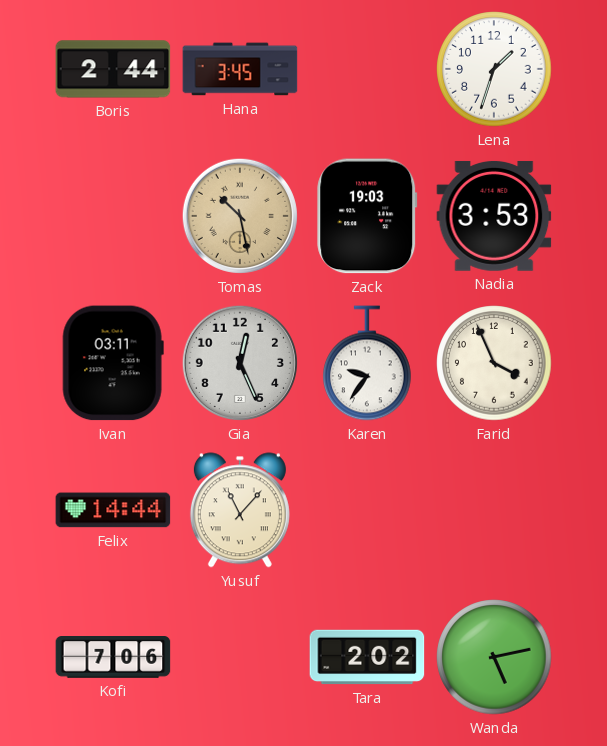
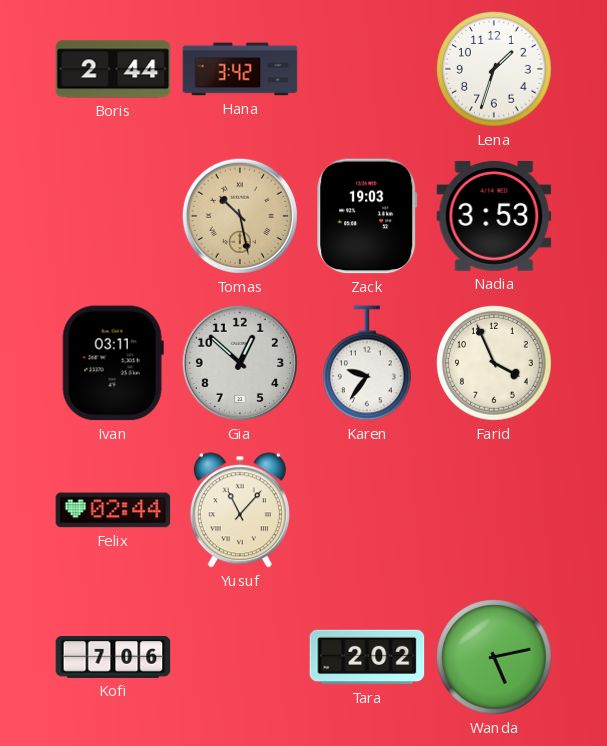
Hana: 3:45 -> 3:42 (240, 69)
Gia: 12:26 -> 12:52 (240, 363)
Felix: 14:44 -> 02:44 (113, 510)
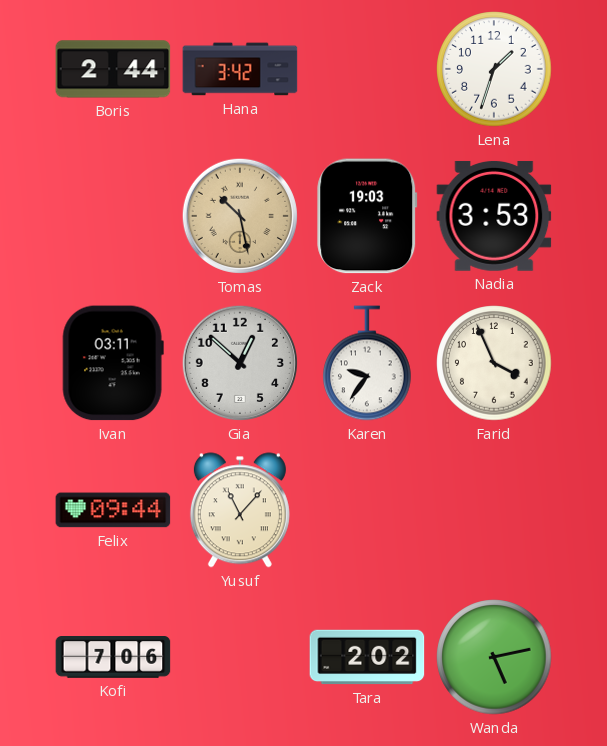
Felix: 02:44 -> 09:44 (113, 510)
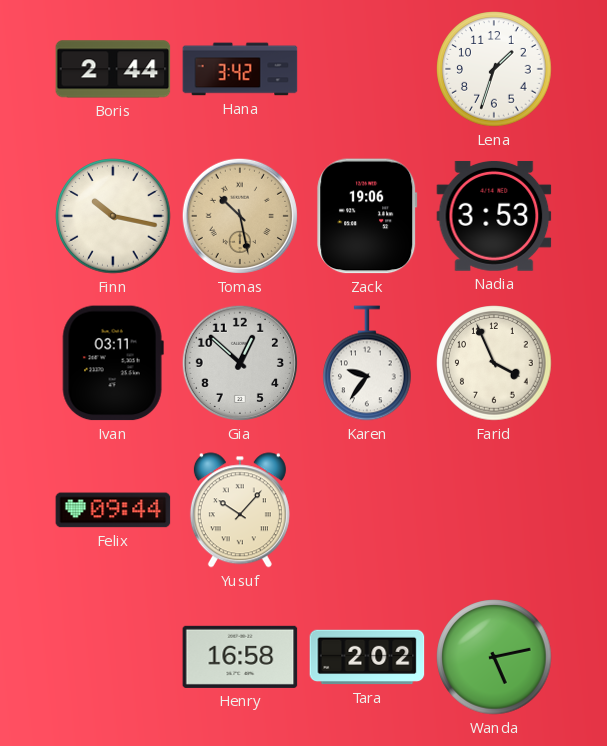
Finn: none -> 10:17 (113, 216)
Zack: 19:03 -> 19:06 (367, 216)
Yusuf: 11:07 -> 10:07 (240, 510)
Kofi: 7:06 -> none (113, 658)
Henry: none -> 16:58 (240, 657)
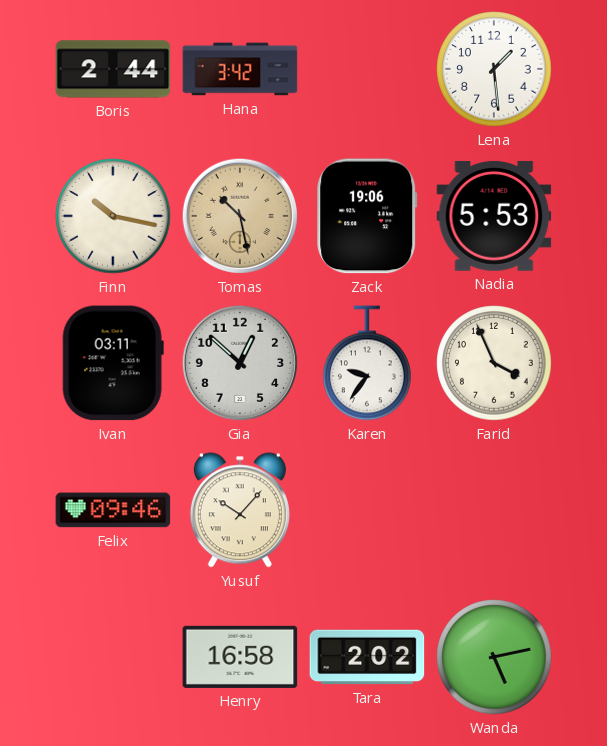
Lena: 1:33 -> 1:29 (494, 69)
Nadia: 3:53 -> 5:53 (494, 216)
Felix: 09:44 -> 09:46 (113, 510)
